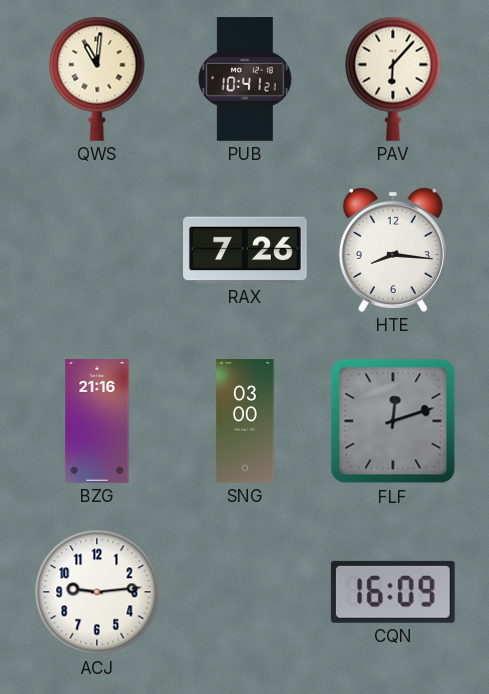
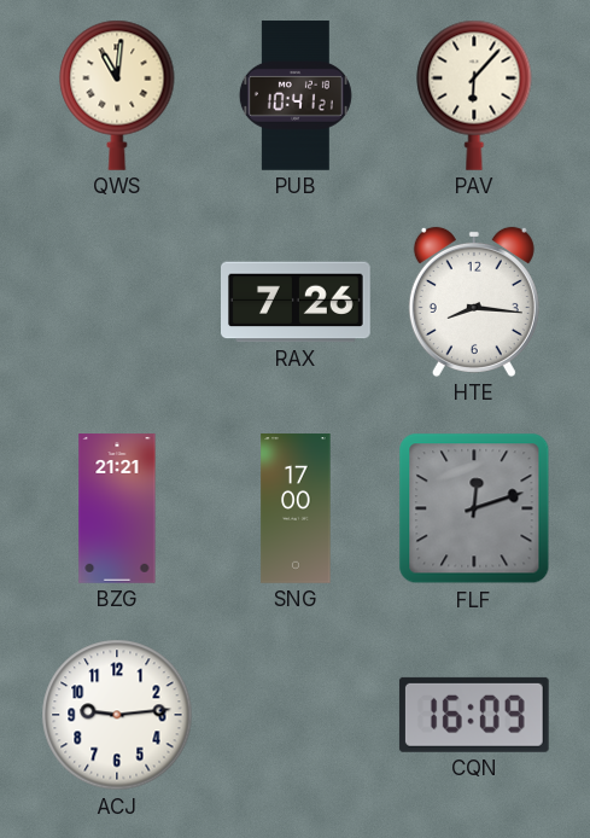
BZG: 21:16 -> 21:21 (117, 508)
SNG: 03:00 -> 17:00 (296, 508)
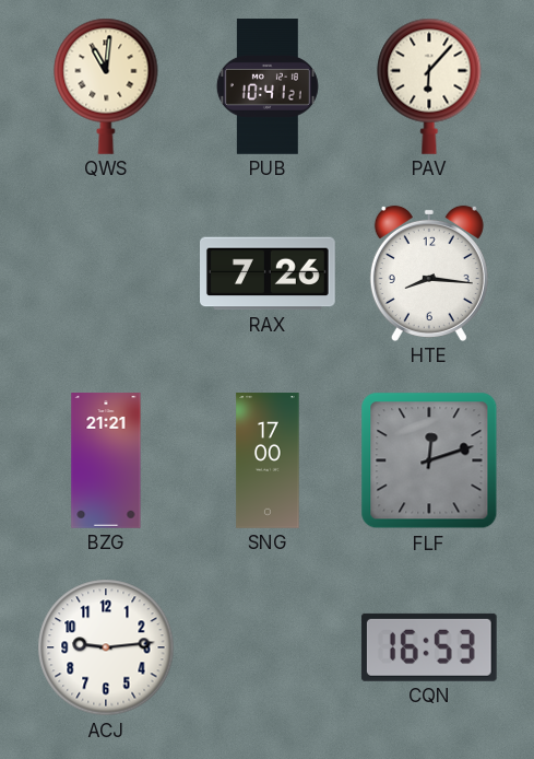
CQN: 16:09 -> 16:53 (429, 647)
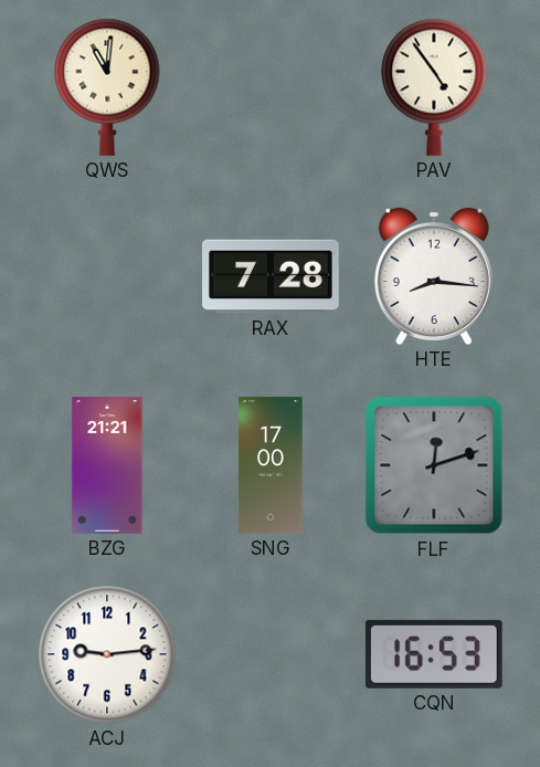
PUB: 10:41 -> none (268, 86)
PAV: 6:07 -> 4:54 (434, 87)
RAX: 7:26 -> 7:28 (272, 276)
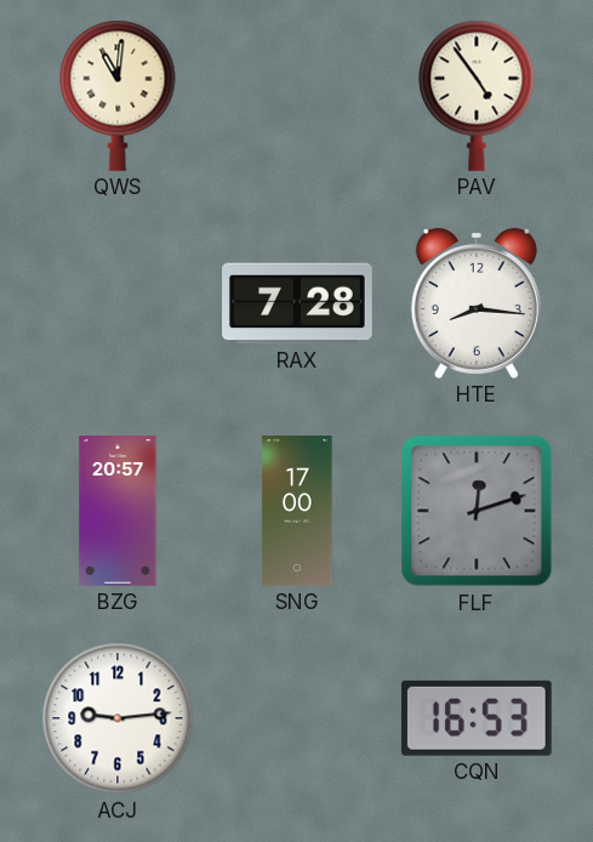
BZG: 21:21 -> 20:57 (118, 511)
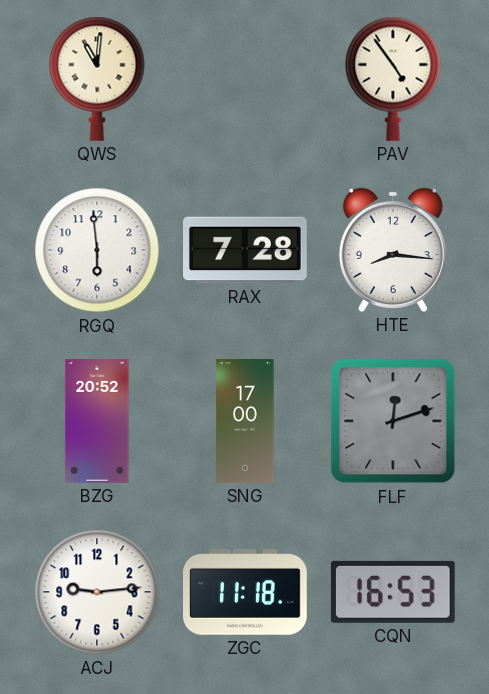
RGQ: none -> 5:59 (97, 250)
BZG: 20:57 -> 20:52 (97, 421)
ZGC: none -> 11:18 (246, 593)
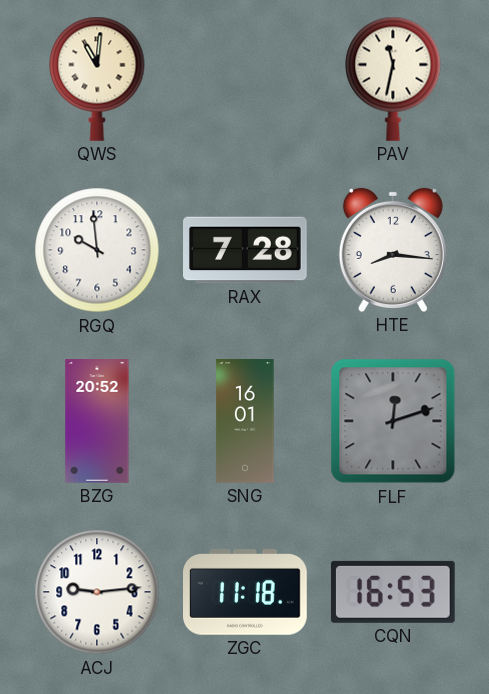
PAV: 4:54 -> 11:32 (393, 79)
RGQ: 5:59 -> 9:59 (97, 250)
SNG: 17:00 -> 16:01 (245, 421)
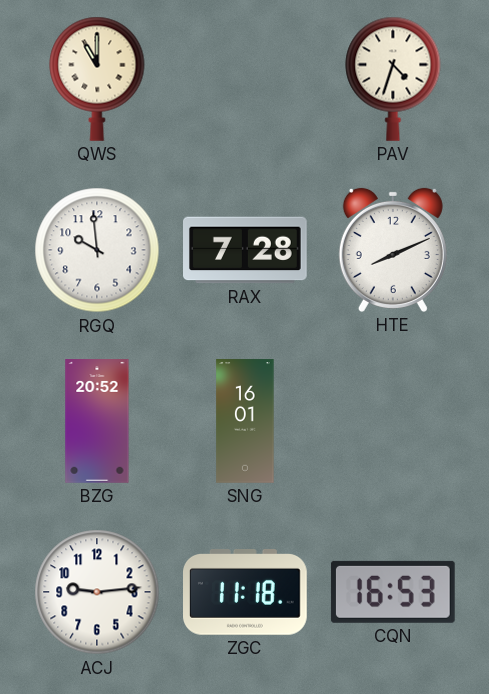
QWS: 11:01 -> 11:00 (97, 79)
PAV: 11:32 -> 4:33 (393, 79)
HTE: 8:16 -> 8:11 (393, 250)
FLF: 12:12 -> none (393, 421)
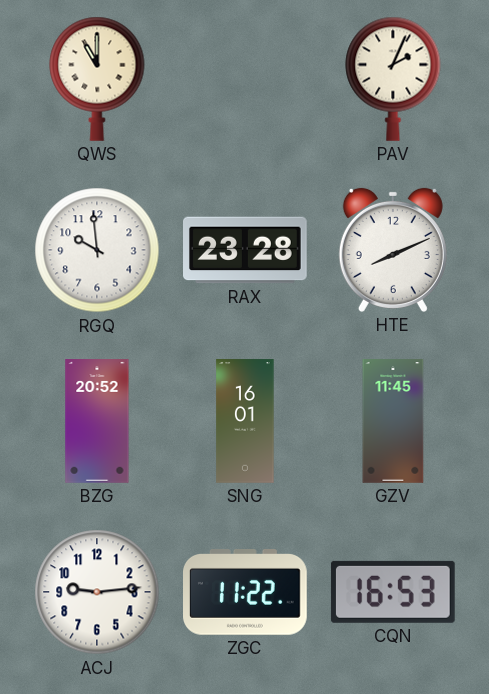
PAV: 4:33 -> 2:04 (393, 79)
RAX: 7:28 -> 23:28 (246, 250)
GZV: none -> 11:45 (393, 421)
ZGC: 11:18 -> 11:22 (246, 593)
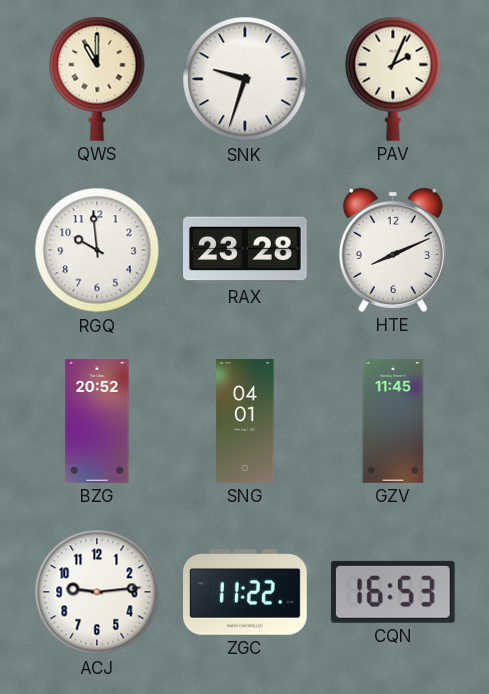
SNK: none -> 9:33 (245, 79)
SNG: 16:01 -> 04:01 (245, 421)
